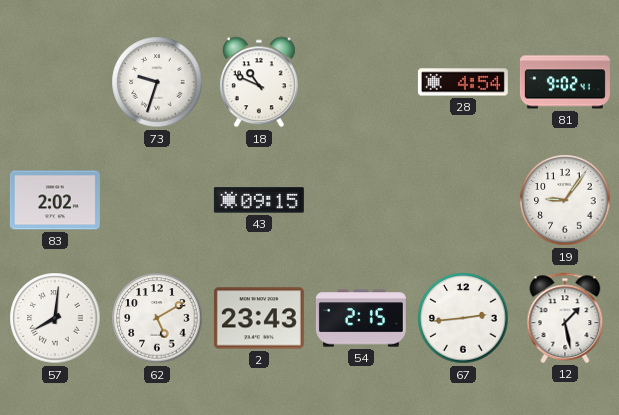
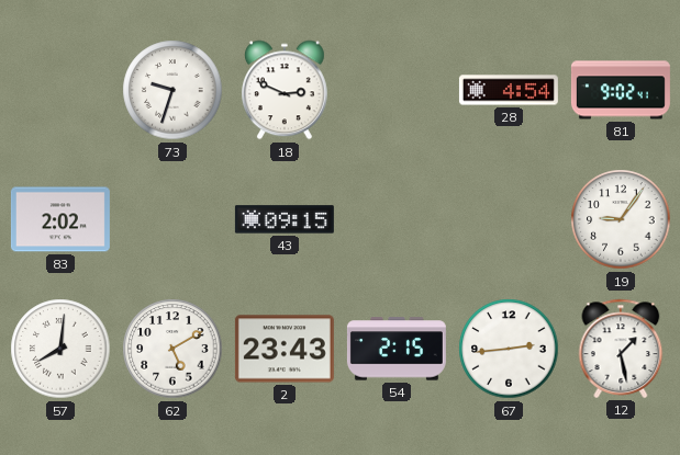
18: 10:49 -> 2:49 (285, 90)
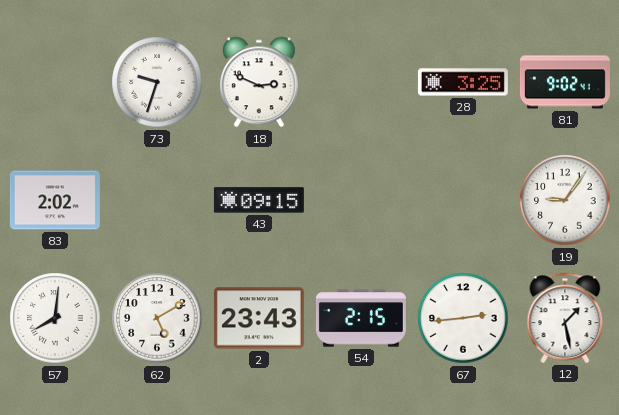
28: 4:54 -> 3:25 (463, 82)
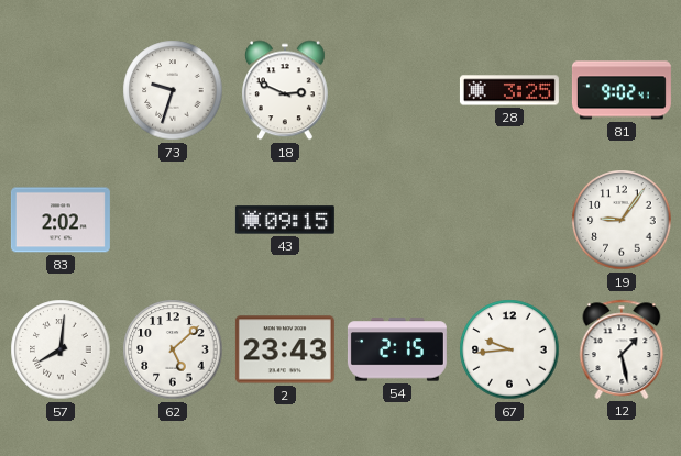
62: 5:10 -> 5:08 (173, 349)
67: 2:44 -> 9:44 (509, 349)
